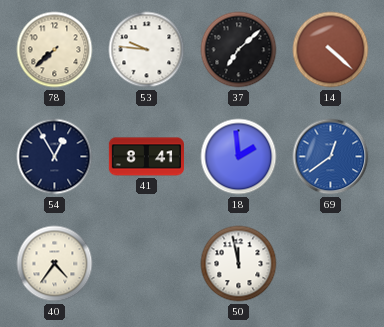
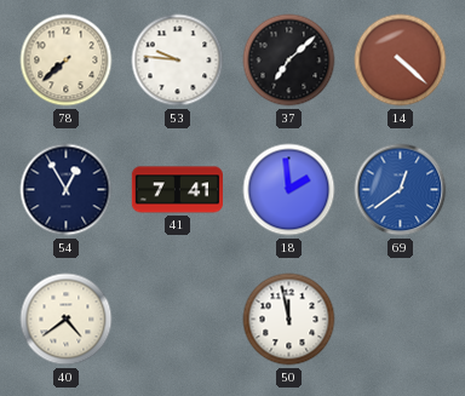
41: 8:41 -> 7:41 (177, 190)
40: 4:36 -> 4:39 (67, 320)
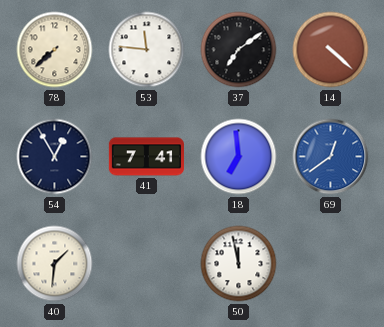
53: 9:46 -> 11:46 (147, 50)
37: 7:08 -> 7:09 (239, 50)
18: 1:59 -> 6:59 (239, 157)
40: 4:39 -> 1:31 (55, 264)
